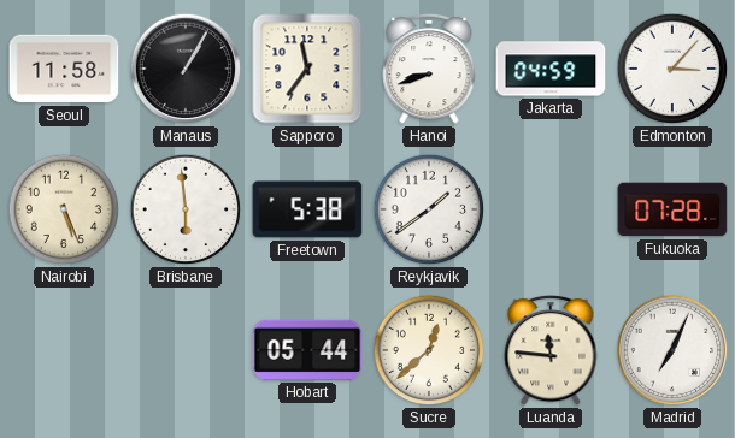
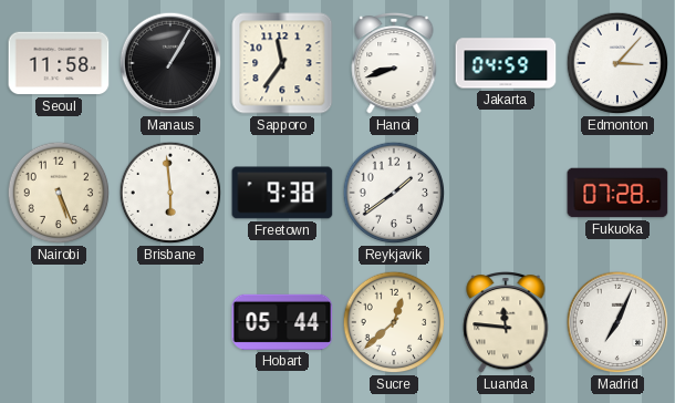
Freetown: 5:38 -> 9:38 (282, 193)
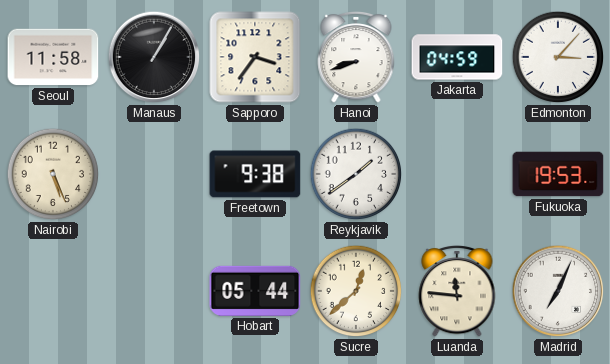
Sapporo: 11:36 -> 3:36 (255, 57)
Brisbane: 5:59 -> none (170, 193)
Fukuoka: 07:28 -> 19:53 (558, 174)
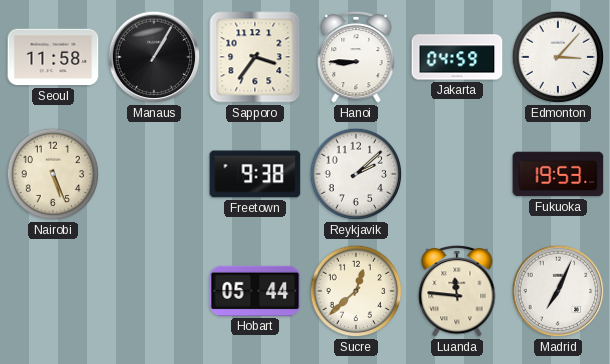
Hanoi: 8:42 -> 8:45 (356, 57)
Reykjavik: 1:39 -> 2:08 (356, 174)
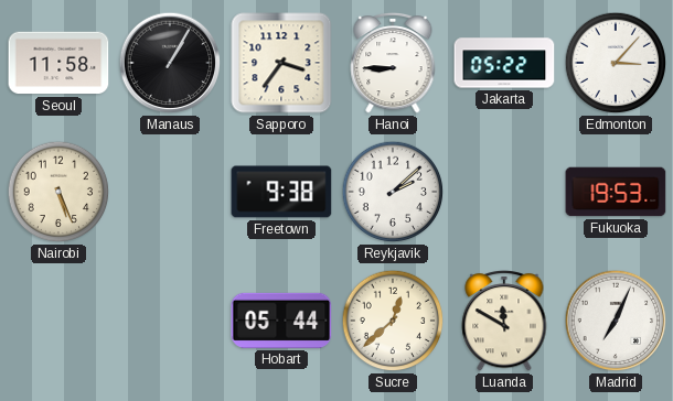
Jakarta: 04:59 -> 05:22 (504, 63)
Luanda: 11:46 -> 11:50 (504, 321)
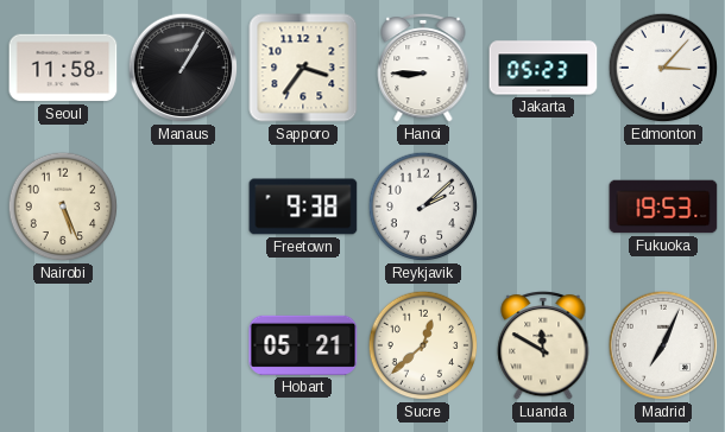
Jakarta: 05:22 -> 05:23 (543, 68)
Hobart: 05:44 -> 05:21 (303, 345)
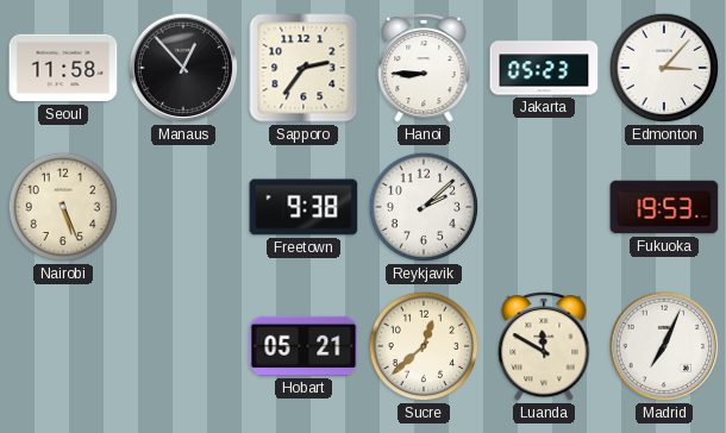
Manaus: 1:05 -> 12:53 (183, 68)
Sapporo: 3:36 -> 2:36 (303, 68)
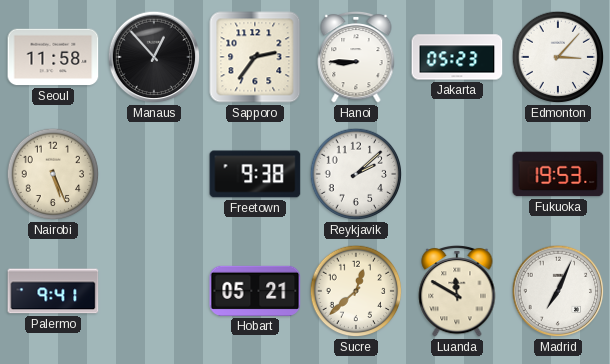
Palermo: none -> 9:41 (53, 291)
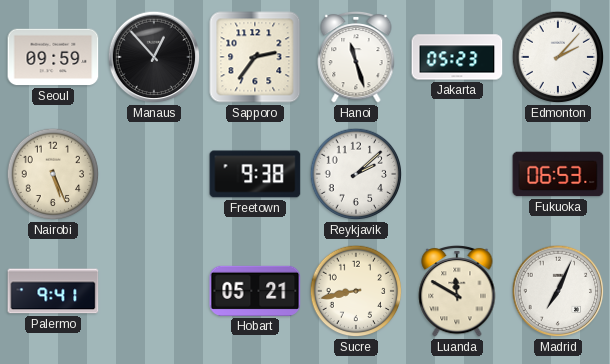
Seoul: 11:58 -> 09:59 (53, 57)
Hanoi: 8:45 -> 11:27 (356, 57)
Edmonton: 3:07 -> 2:07 (558, 57)
Fukuoka: 19:53 -> 06:53 (558, 174)
Sucre: 12:38 -> 8:43 (356, 291)
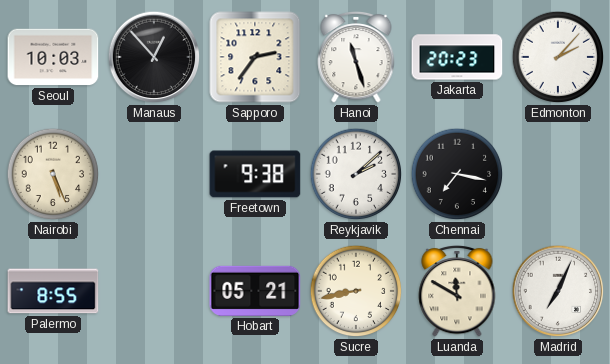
Seoul: 09:59 -> 10:03 (53, 57)
Jakarta: 05:23 -> 20:23 (457, 57)
Chennai: none -> 7:17 (457, 174)
Fukuoka: 06:53 -> none (558, 174)
Palermo: 9:41 -> 8:55 (53, 291)
